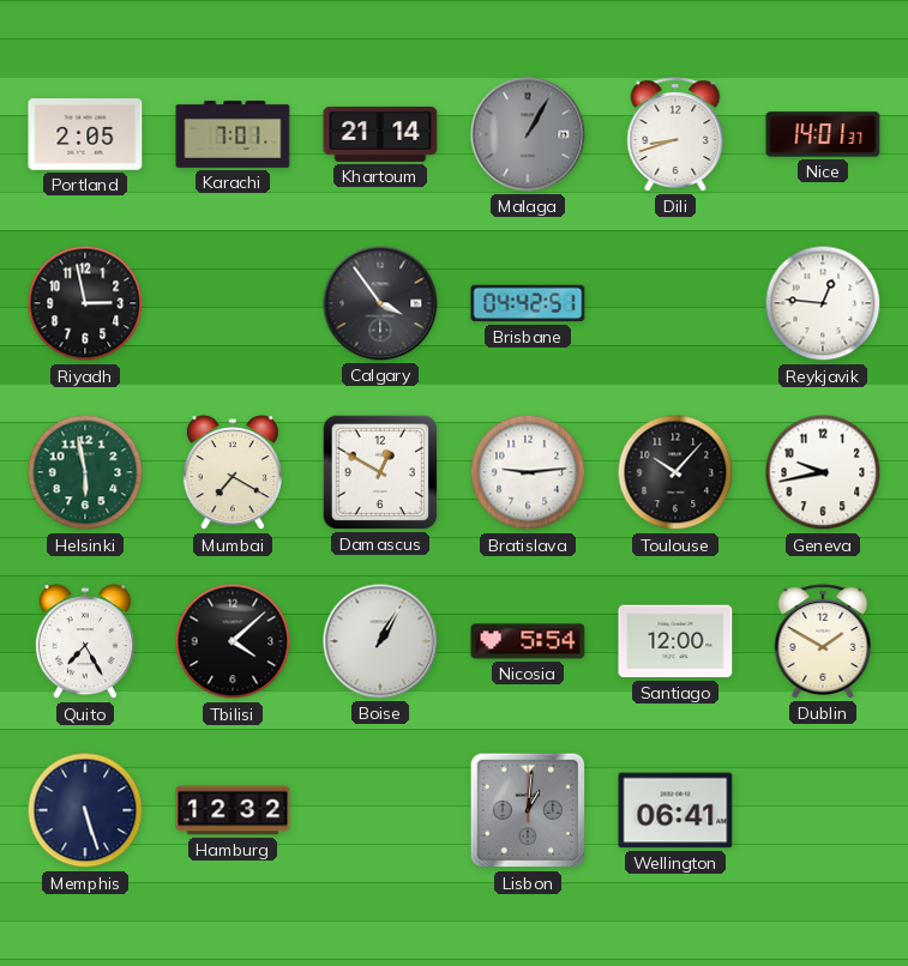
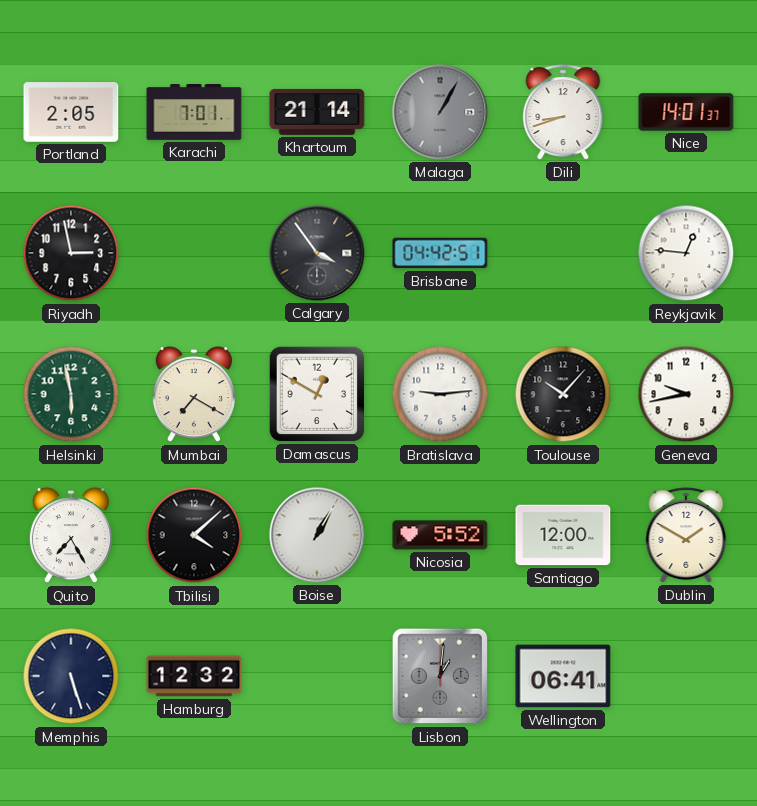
Nicosia: 5:54 -> 5:52 (440, 535)
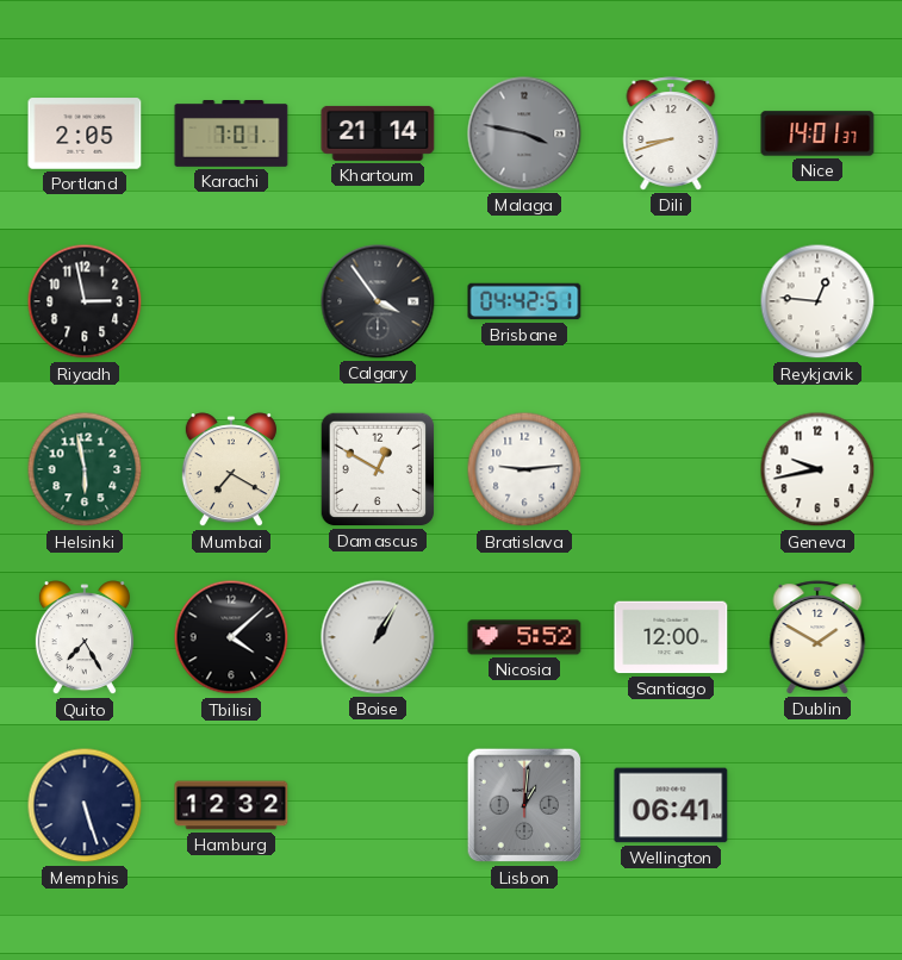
Malaga: 1:05 -> 3:47 (524, 133)
Toulouse: 10:07 -> none (563, 394)
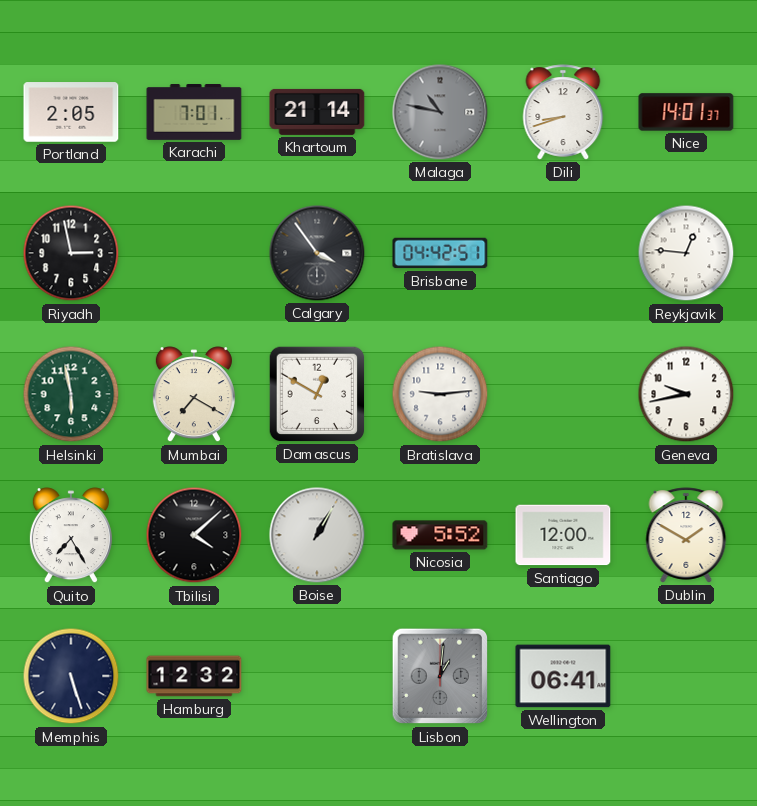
Malaga: 3:47 -> 10:47 (440, 112)
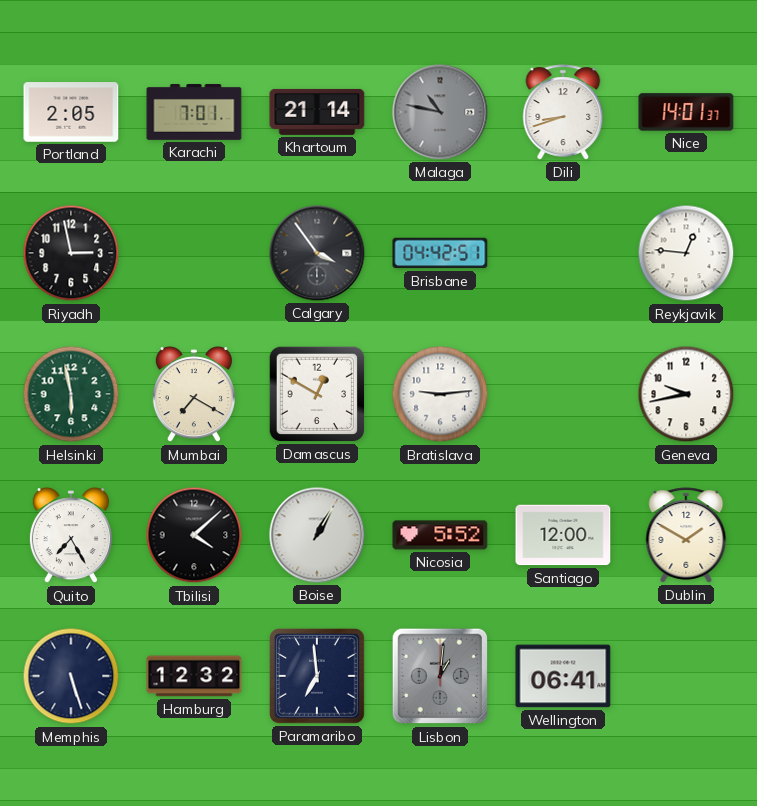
Paramaribo: none -> 6:59 (317, 676)
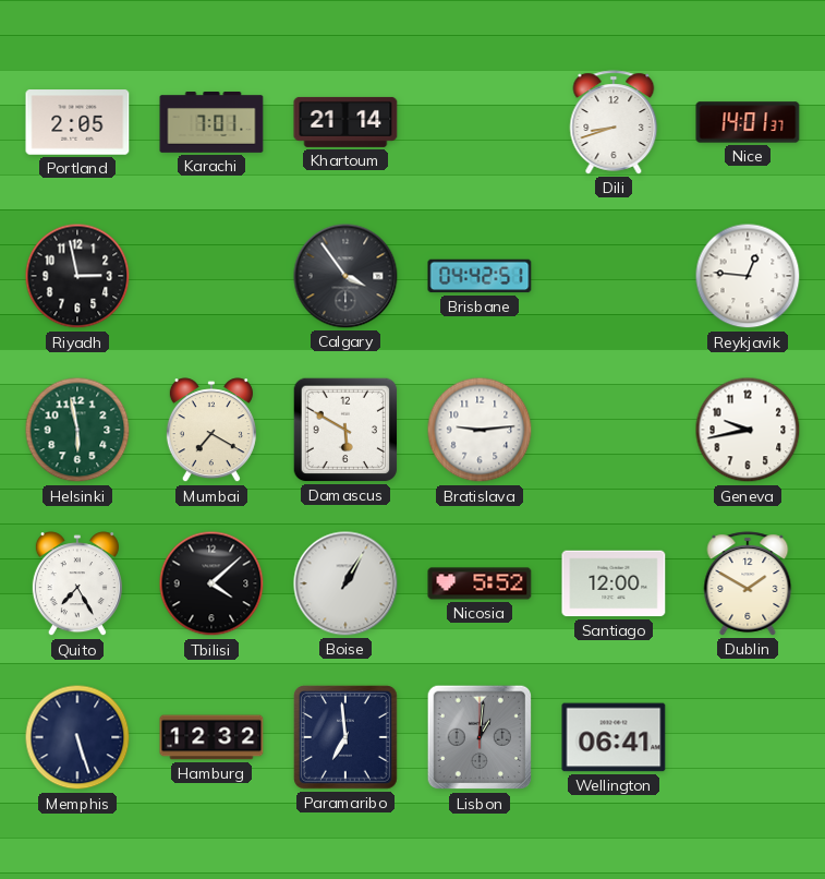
Malaga: 10:47 -> none (440, 112)
Damascus: 12:50 -> 5:50 (345, 430)
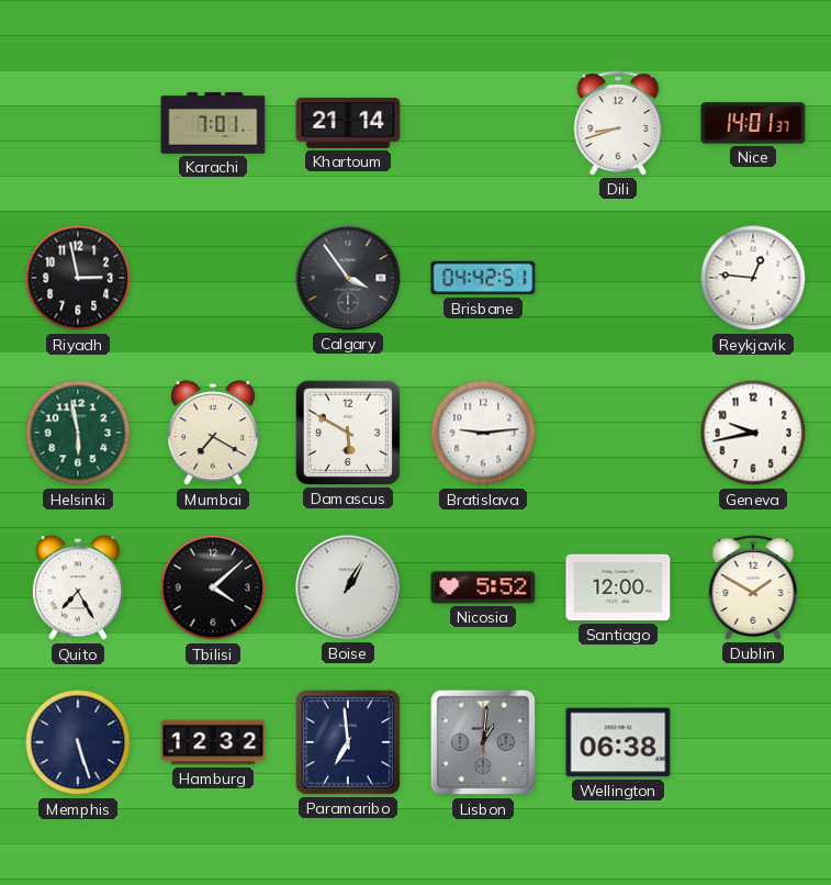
Portland: 2:05 -> none (77, 122)
Wellington: 06:41 -> 06:38 (618, 742)
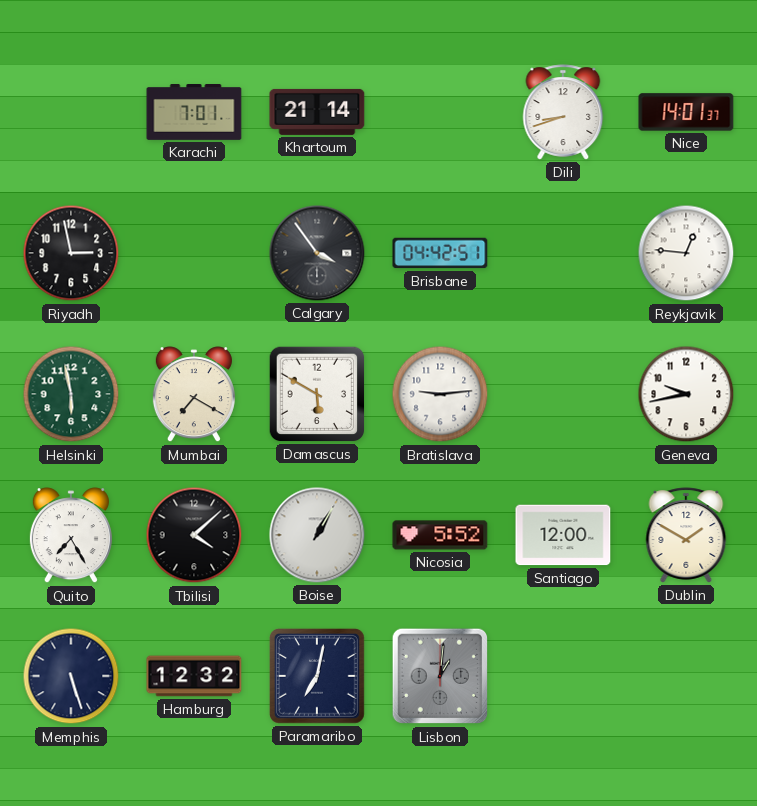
Paramaribo: 6:59 -> 7:02 (317, 676)
Wellington: 06:38 -> none (618, 742)
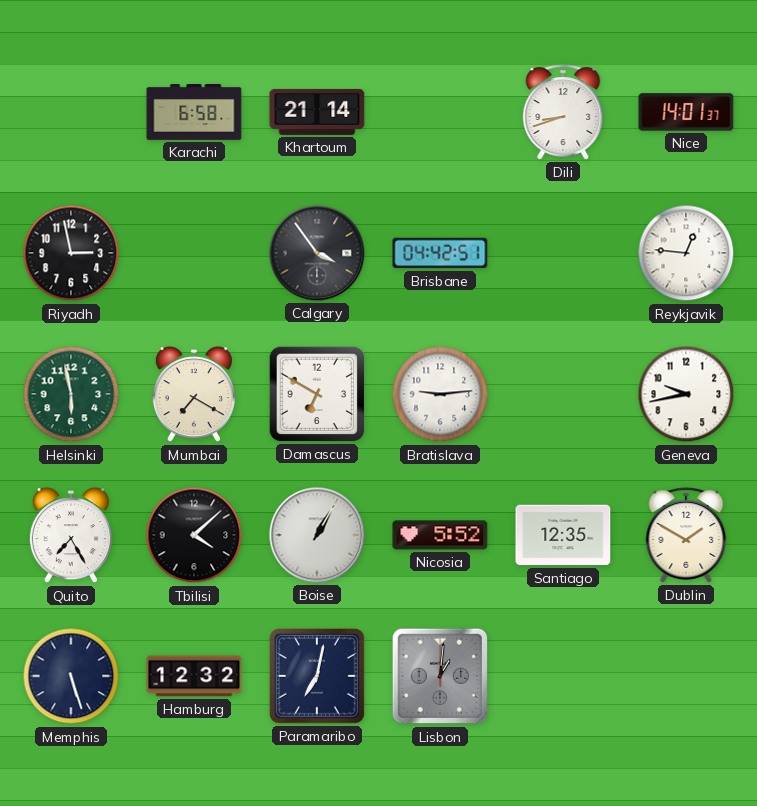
Karachi: 7:01 -> 6:58 (194, 113)
Damascus: 5:50 -> 6:50 (317, 394)
Santiago: 12:00 -> 12:35 (563, 535)
